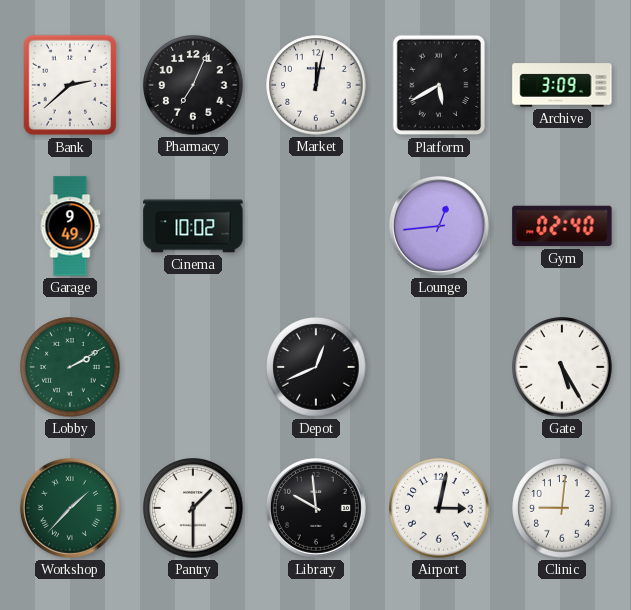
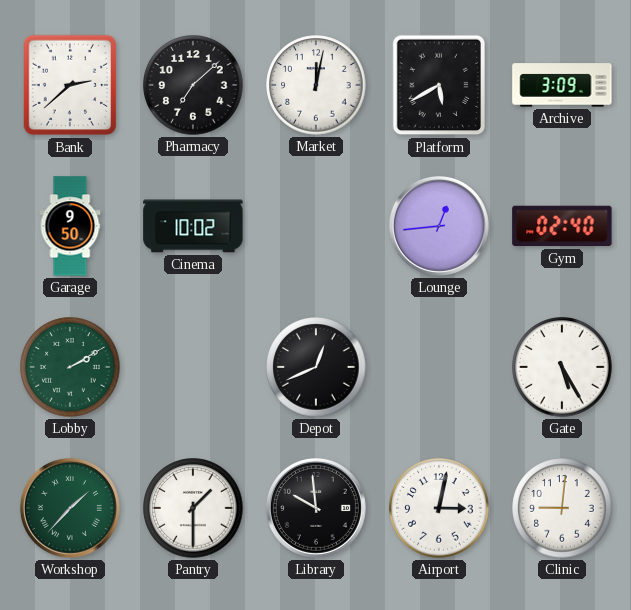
Pharmacy: 7:04 -> 7:08 (193, 85)
Garage: 9:49 -> 9:50 (70, 226)
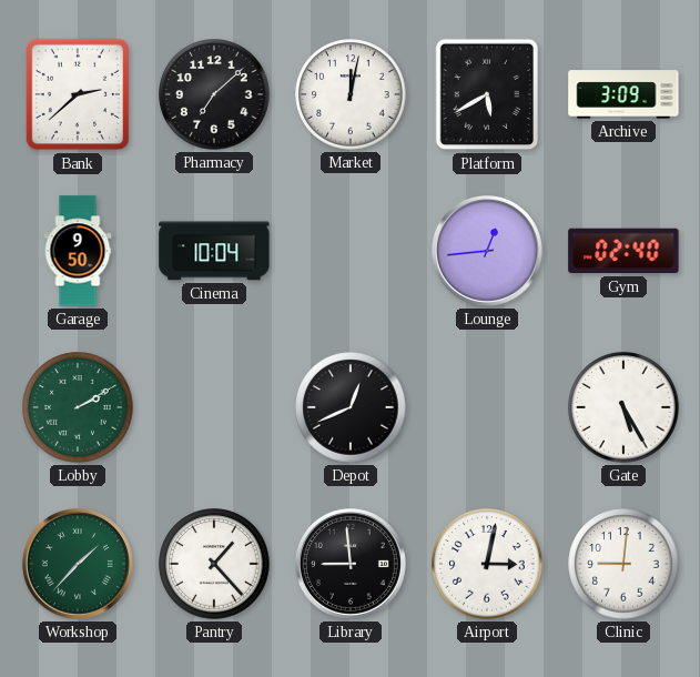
Cinema: 10:02 -> 10:04 (214, 251)
Pantry: 1:30 -> 1:23 (214, 564)
Library: 9:59 -> 8:59 (351, 564)
